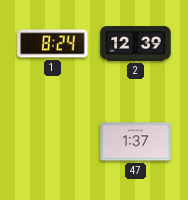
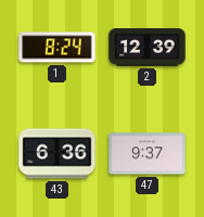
43: none -> 6:36 (58, 154)
47: 1:37 -> 9:37 (148, 154)
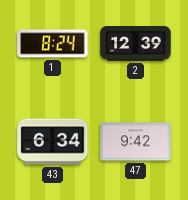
43: 6:36 -> 6:34 (53, 142)
47: 9:37 -> 9:42 (136, 142)
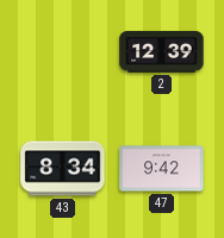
1: 8:24 -> none (53, 44)
43: 6:34 -> 8:34 (63, 169)
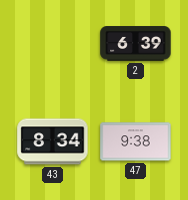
2: 12:39 -> 6:39 (136, 44)
47: 9:42 -> 9:38 (136, 142)
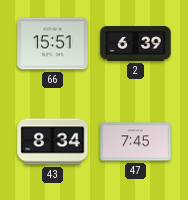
66: none -> 15:51 (53, 44)
47: 9:38 -> 7:45 (136, 142)
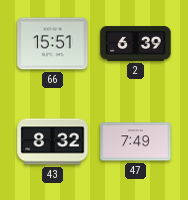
43: 8:34 -> 8:32 (53, 142)
47: 7:45 -> 7:49 (136, 142)
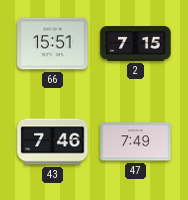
2: 6:39 -> 7:15 (136, 44)
43: 8:32 -> 7:46 (53, 142)
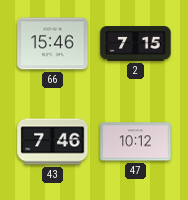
66: 15:51 -> 15:46 (53, 44)
47: 7:49 -> 10:12 (136, 142)
